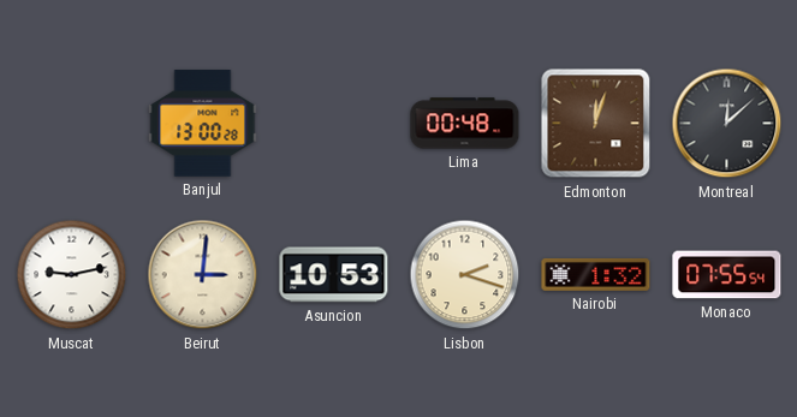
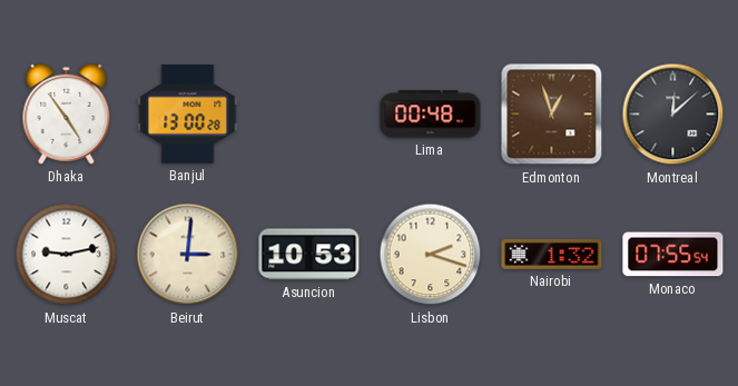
Dhaka: none -> 4:54 (67, 113)
Edmonton: 12:03 -> 12:57 (552, 115)
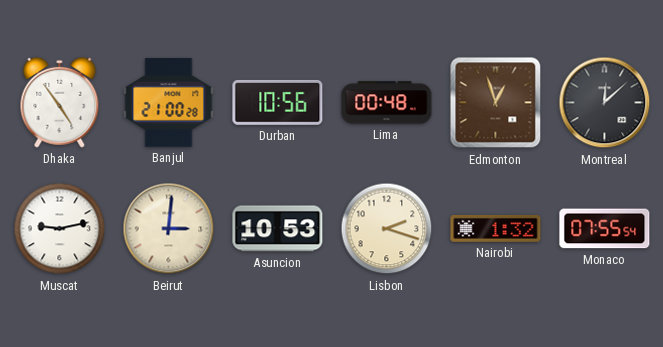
Banjul: 13:00 -> 21:00 (169, 103)
Durban: none -> 10:56 (278, 102)
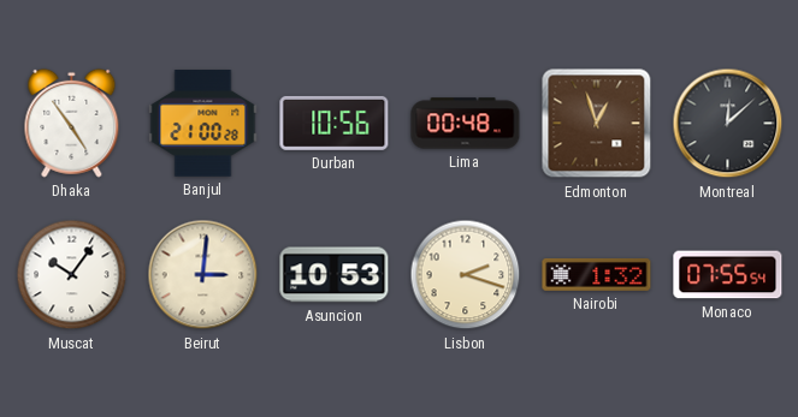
Muscat: 9:13 -> 10:06 (72, 275)
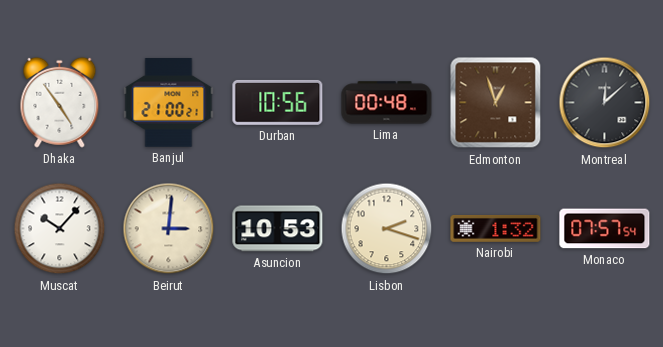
Banjul: 21:00:28 -> 21:00:21 (169, 103)
Muscat: 10:06 -> 10:07 (60, 229)
Monaco: 07:55 -> 07:57 (605, 229)
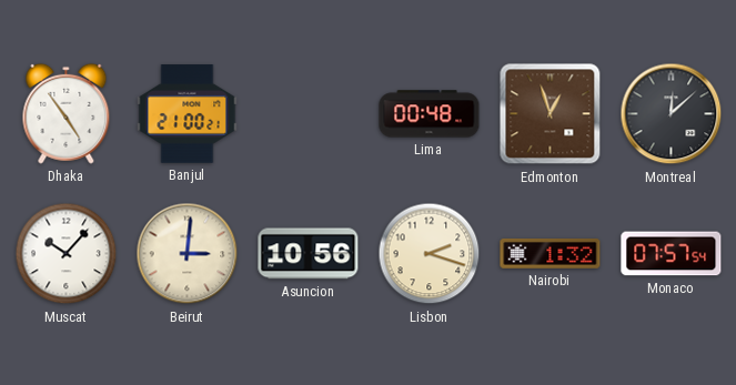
Durban: 10:56 -> none (278, 102)
Asuncion: 10:53 -> 10:56 (309, 254)
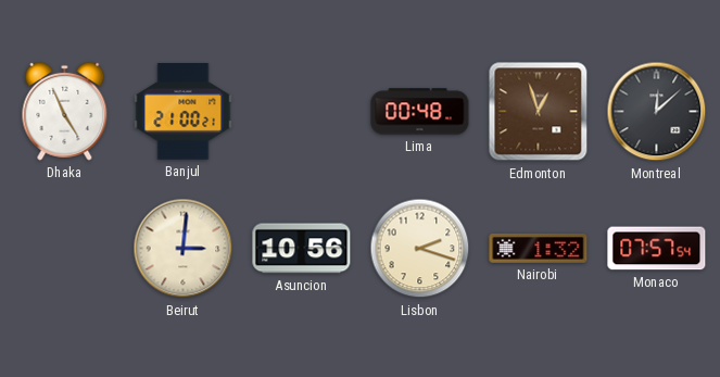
Dhaka: 4:54 -> 4:56 (65, 111)
Muscat: 10:07 -> none (67, 254)
